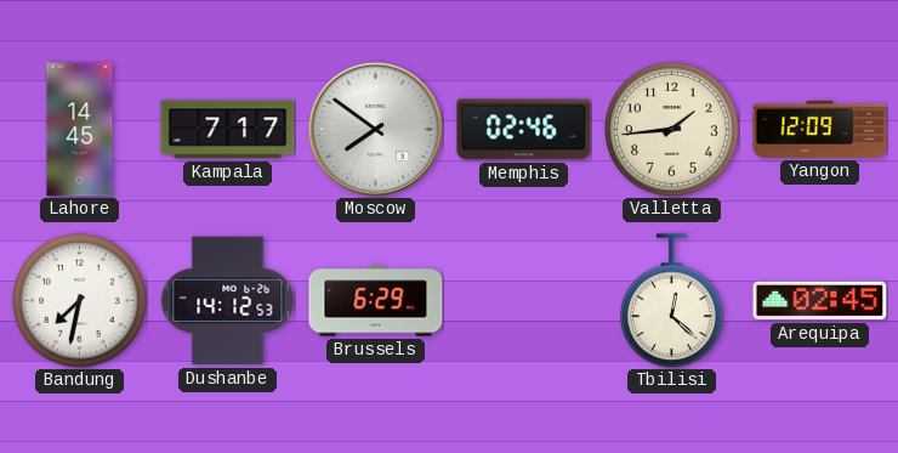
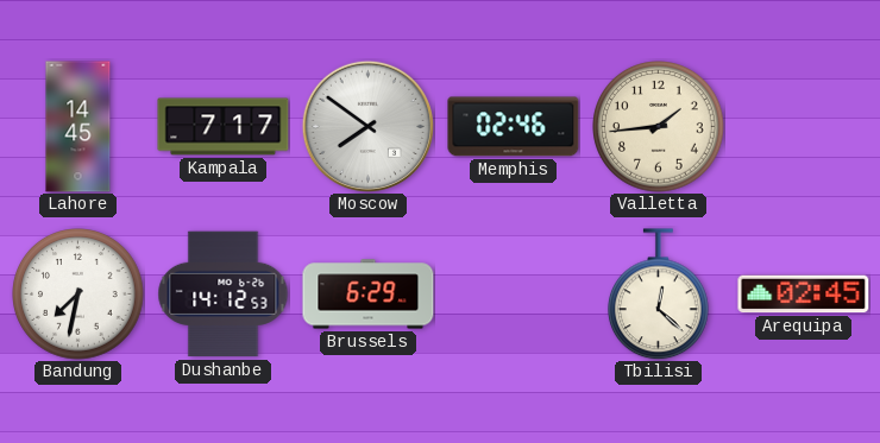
Yangon: 12:09 -> none (820, 129)
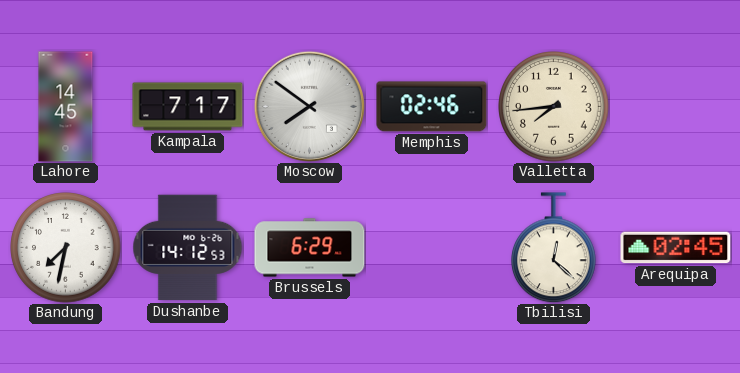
Valletta: 1:44 -> 7:44 (554, 107)
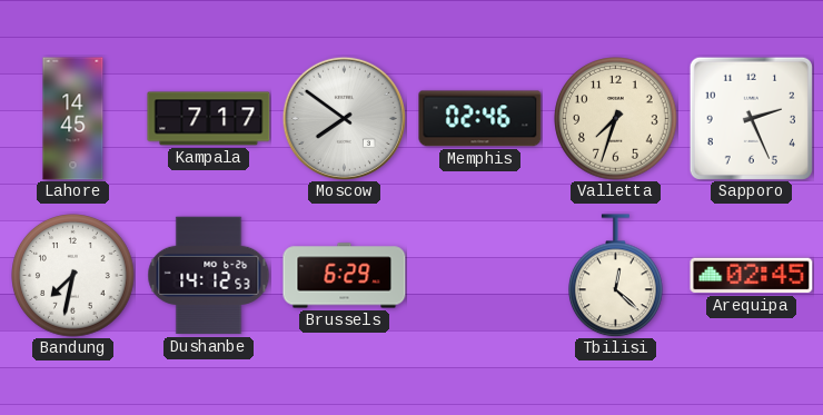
Valletta: 7:44 -> 7:33 (616, 119)
Sapporo: none -> 2:26 (751, 118)
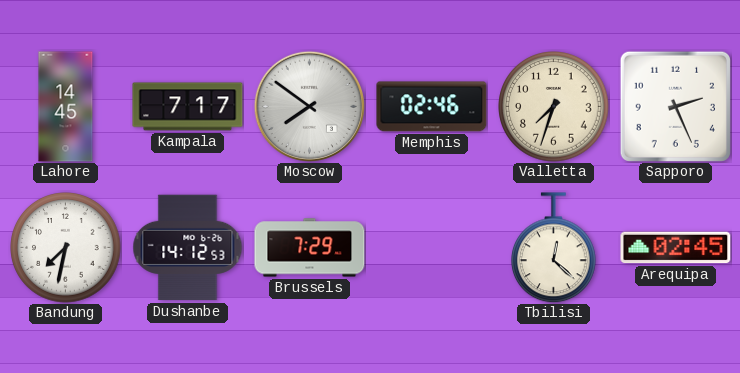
Brussels: 6:29 -> 7:29 (310, 248)
